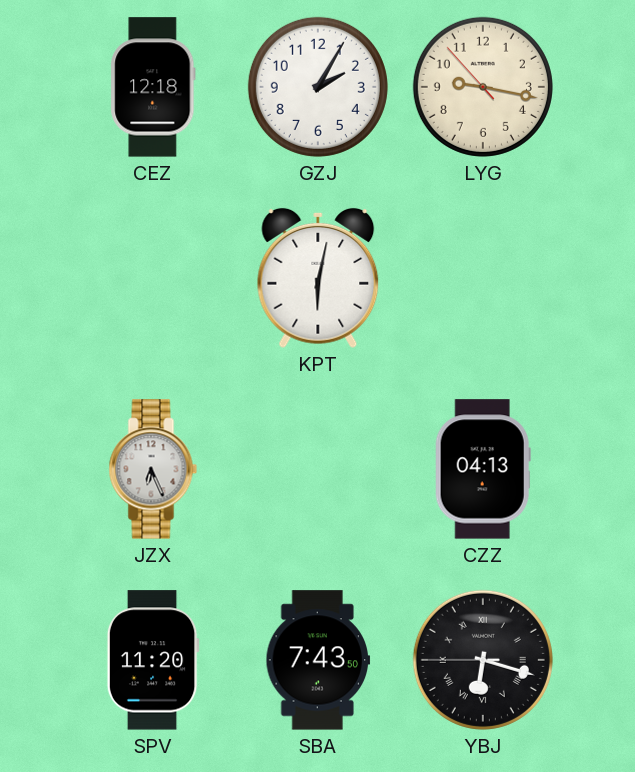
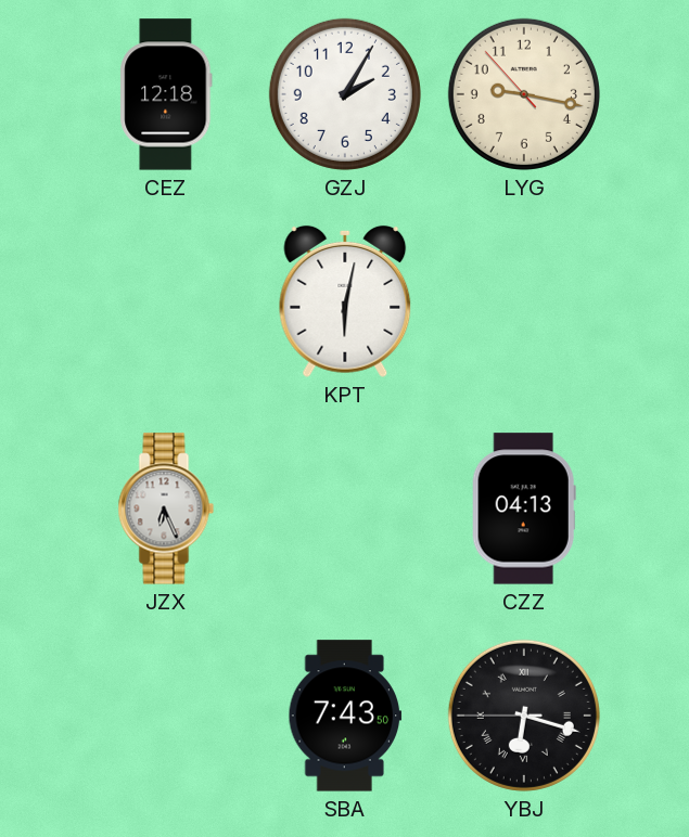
SPV: 11:20 -> none (153, 660)
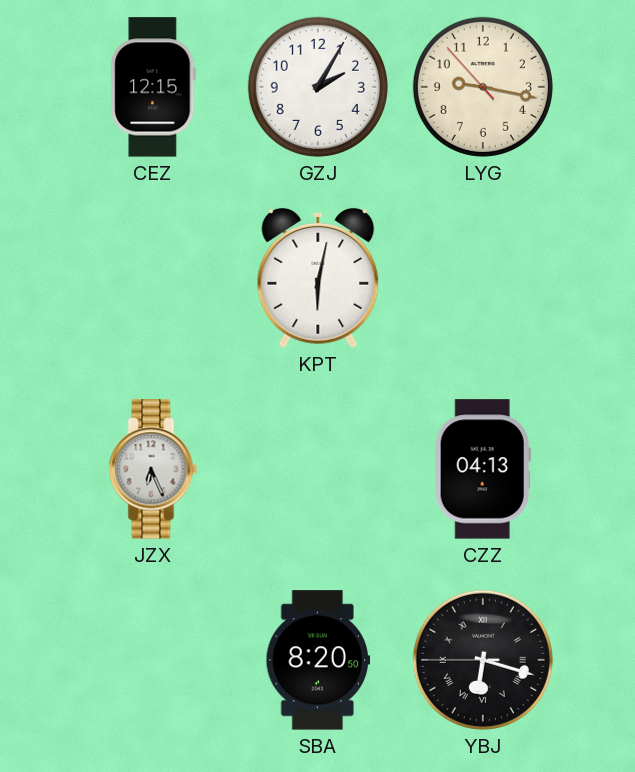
CEZ: 12:18 -> 12:15 (153, 87)
SBA: 7:43 -> 8:20 (318, 660)
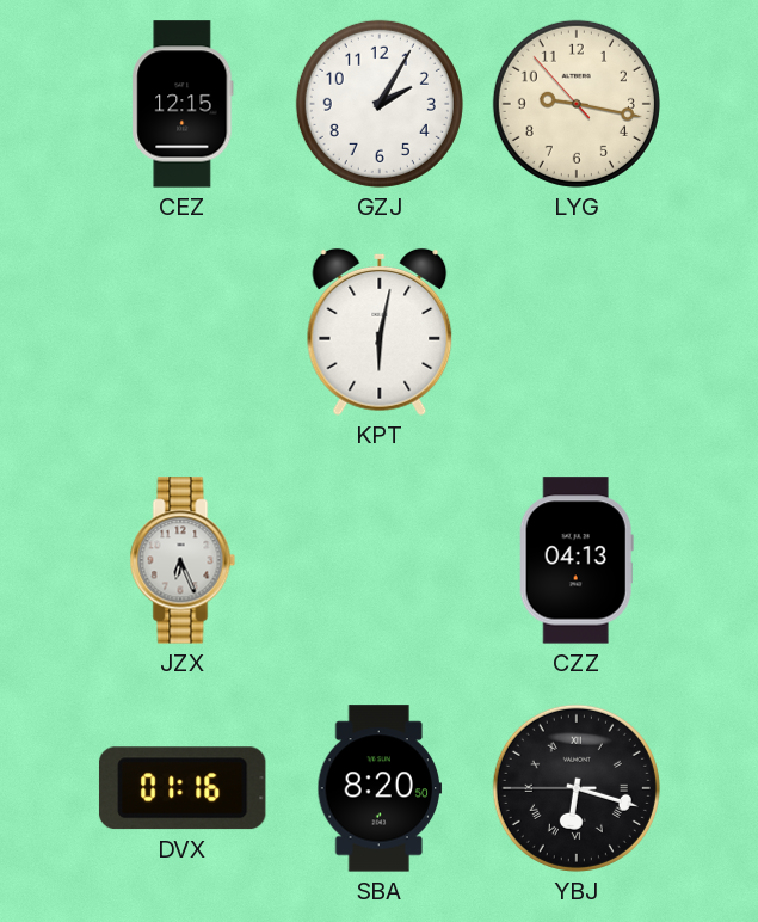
DVX: none -> 01:16 (183, 788)
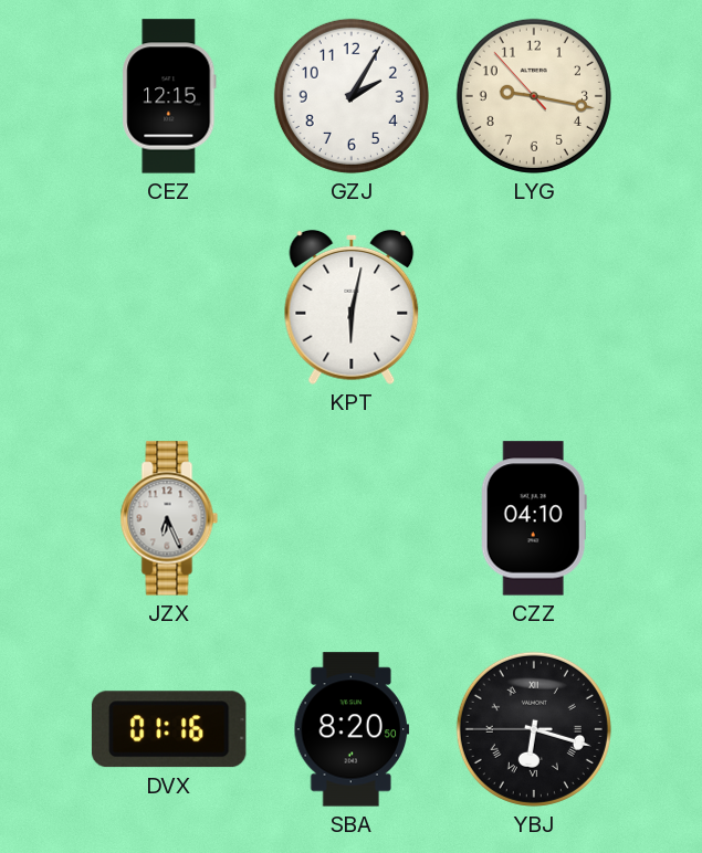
CZZ: 04:13 -> 04:10 (534, 518)
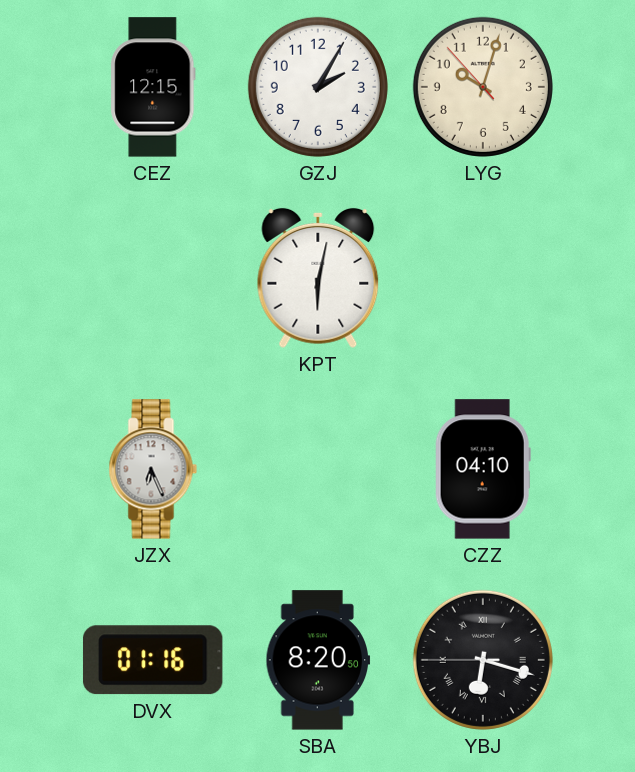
LYG: 9:16 -> 10:02 (483, 87)
